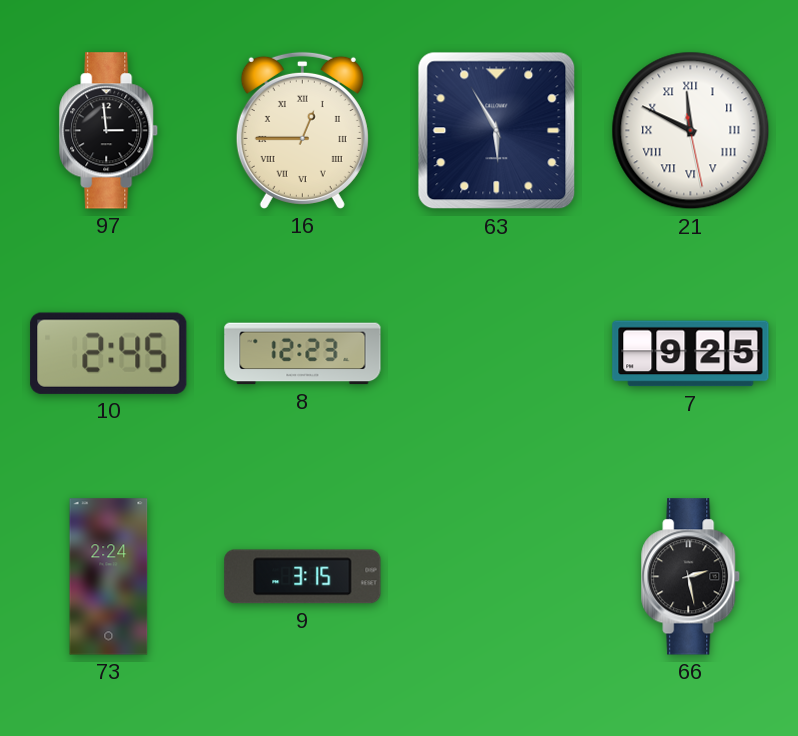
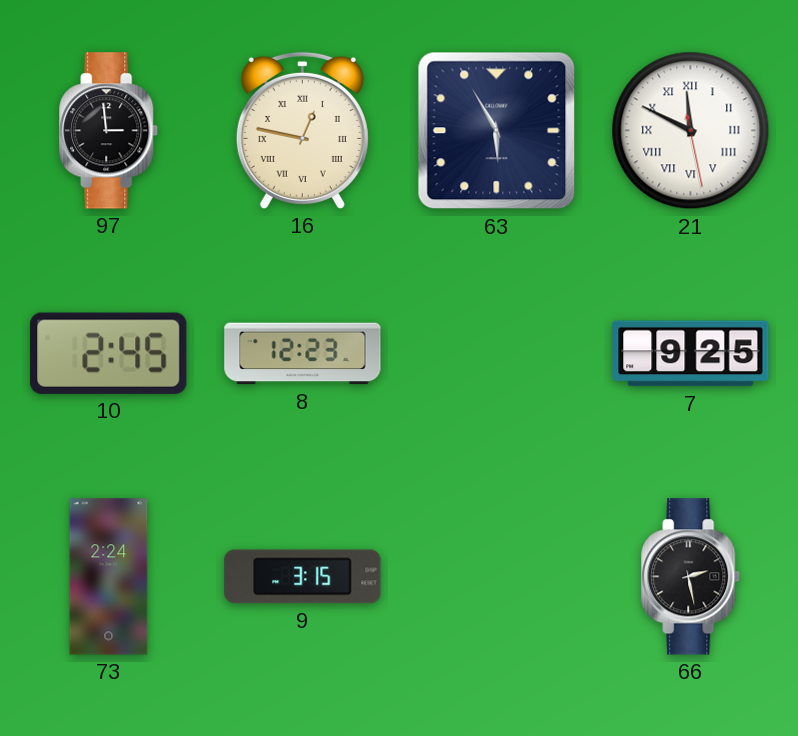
16: 12:45 -> 12:47 (302, 130)
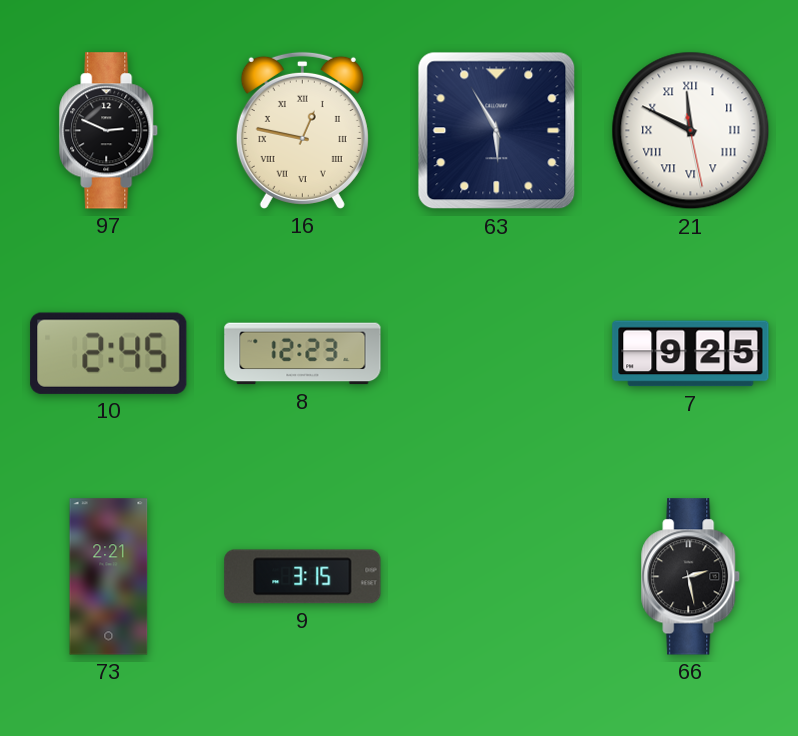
97: 2:59 -> 2:49 (109, 131)
73: 2:24 -> 2:21 (109, 577)
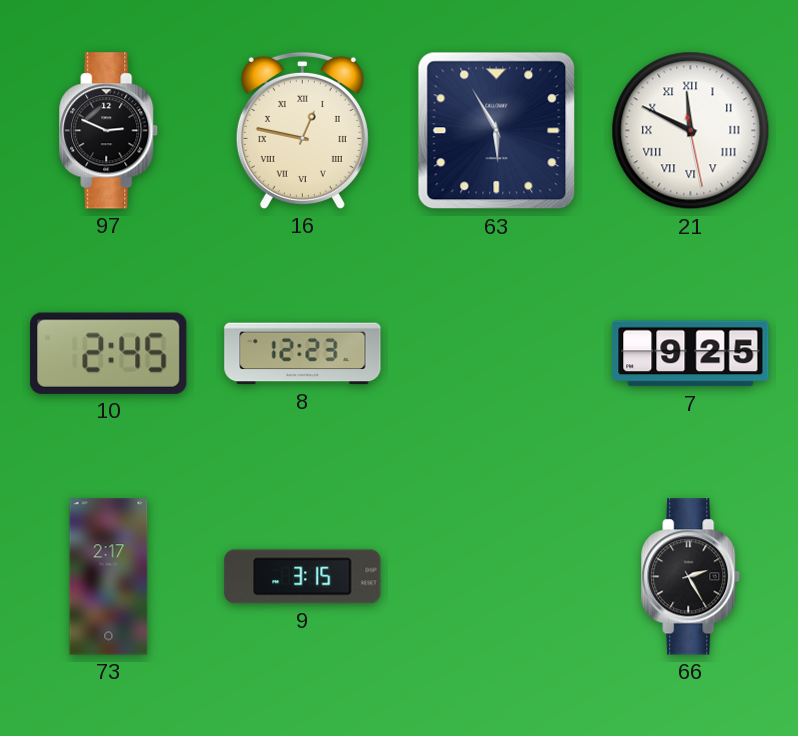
73: 2:21 -> 2:17 (109, 577)
66: 2:28 -> 2:25 (691, 577)
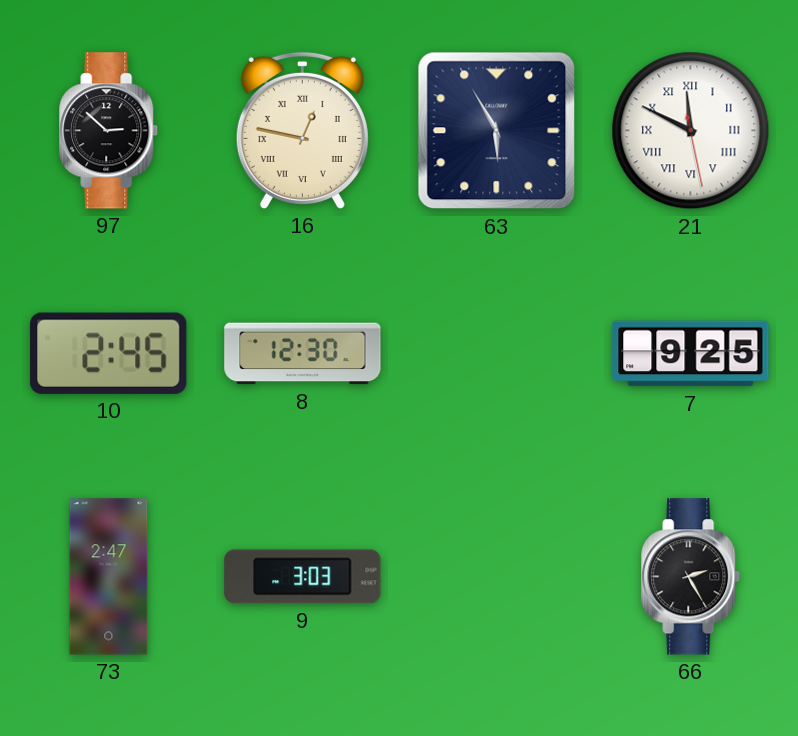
97: 2:49 -> 2:52 (109, 131)
8: 12:23 -> 12:30 (303, 354)
73: 2:17 -> 2:47 (109, 577)
9: 3:15 -> 3:03 (303, 577)
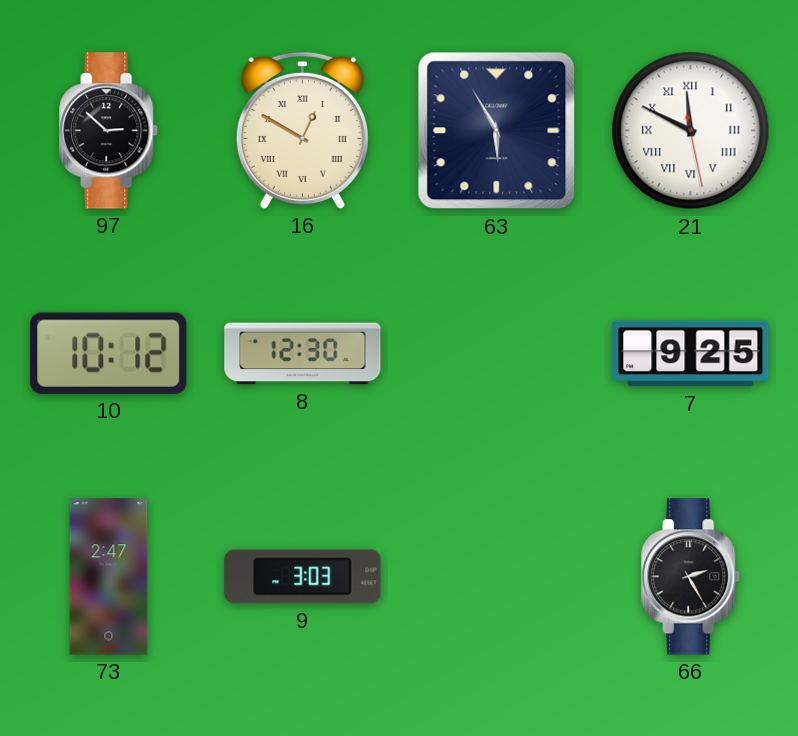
16: 12:47 -> 12:50 (302, 130)
10: 2:45 -> 10:12 (109, 353)
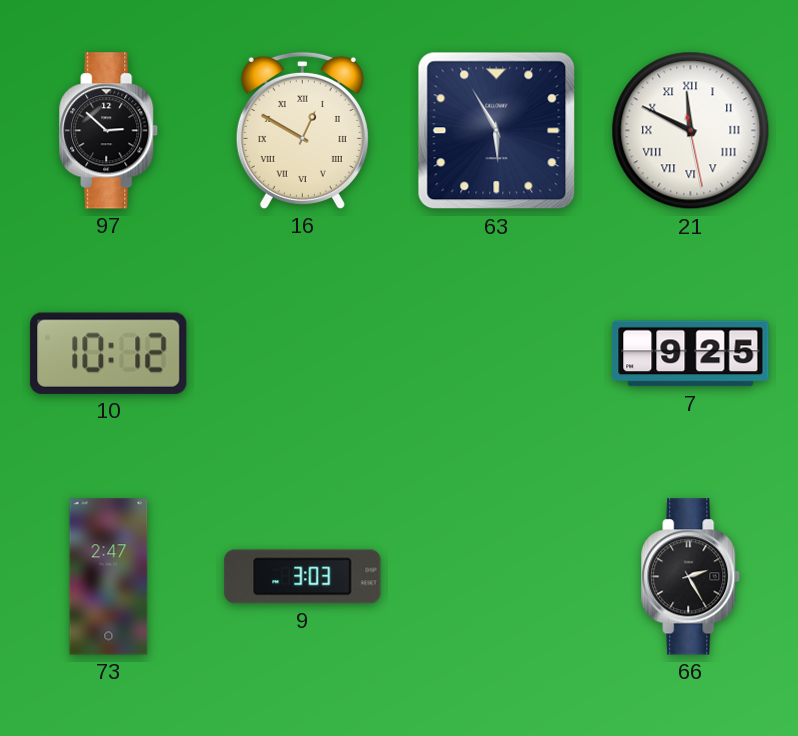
8: 12:30 -> none (303, 354)
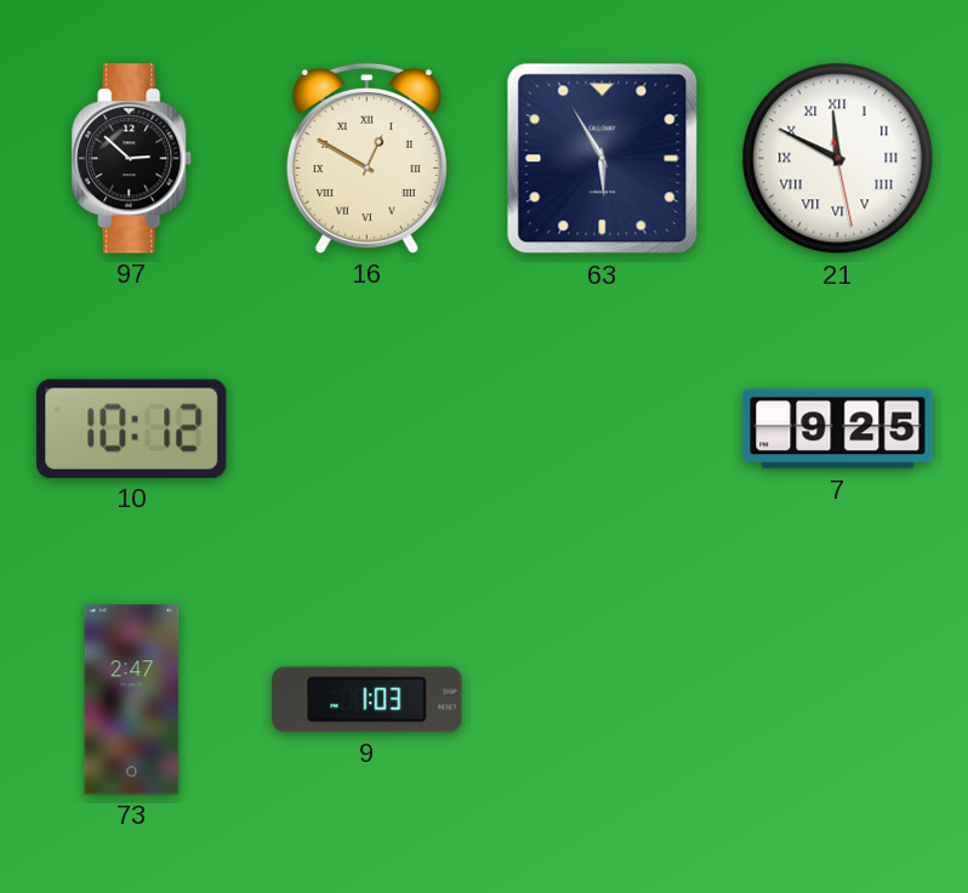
9: 3:03 -> 1:03 (368, 700)
66: 2:25 -> none (691, 577)
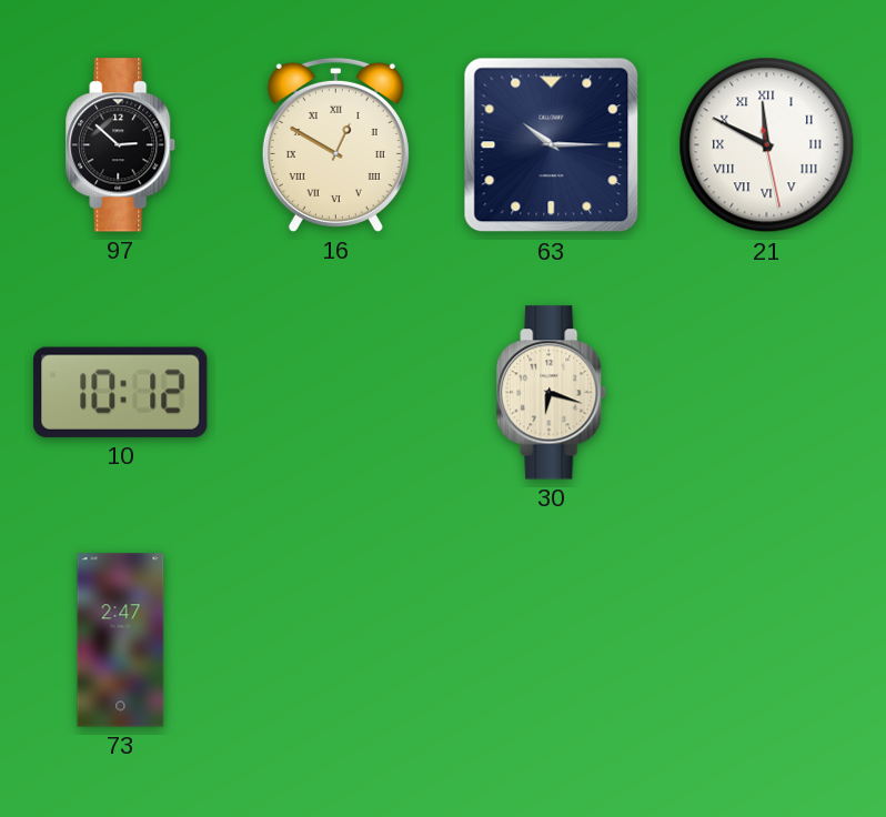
63: 5:55 -> 10:15 (552, 145)
30: none -> 6:18 (552, 393)
7: 9:25 -> none (838, 430)
9: 1:03 -> none (368, 700)
